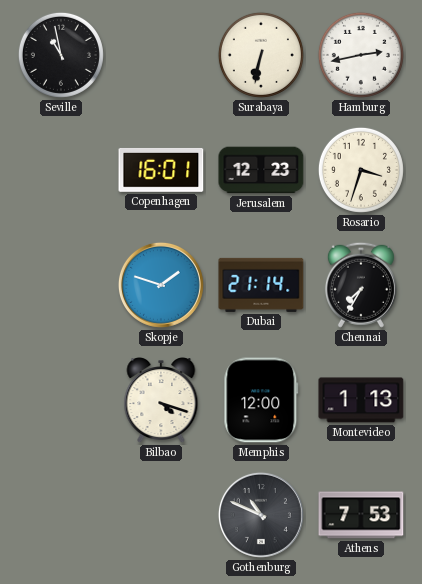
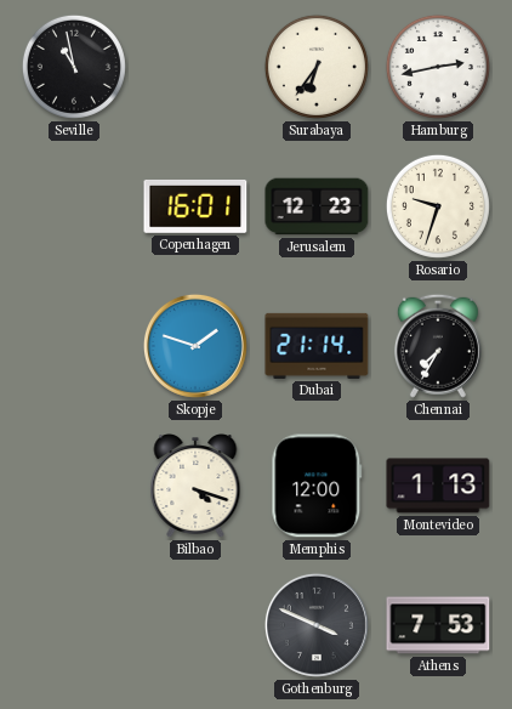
Surabaya: 6:32 -> 6:36 (317, 67)
Rosario: 3:33 -> 9:33 (438, 206)
Gothenburg: 10:49 -> 3:49 (317, 625)
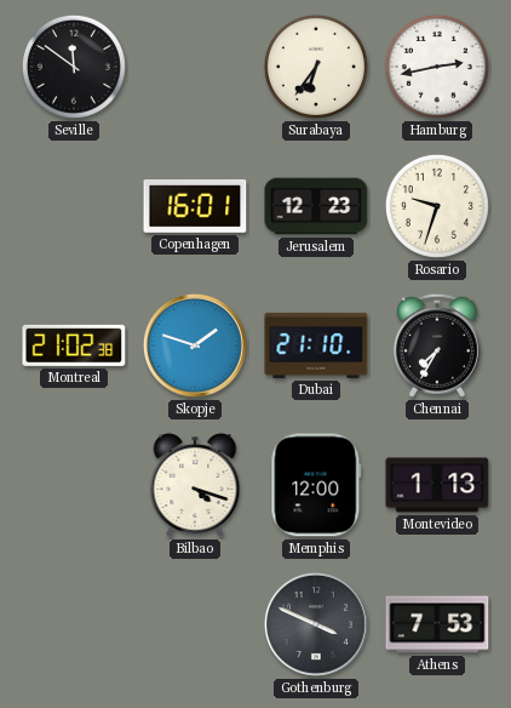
Seville: 10:58 -> 11:51 (74, 67)
Montreal: none -> 21:02 (74, 346)
Dubai: 21:14 -> 21:10 (316, 346)
